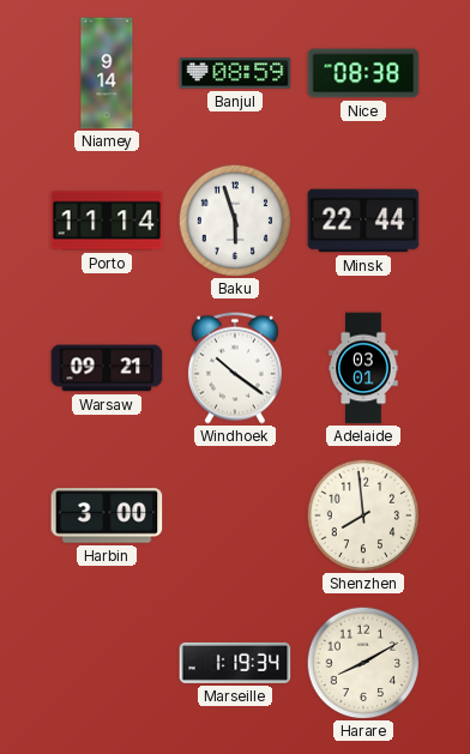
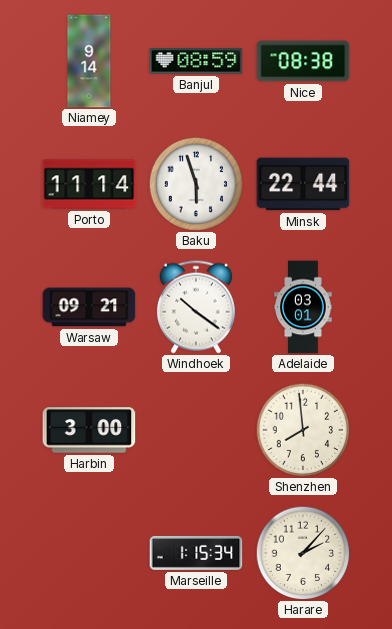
Marseille: 1:19 -> 1:15 (196, 553)
Harare: 8:10 -> 2:07 (303, 553)
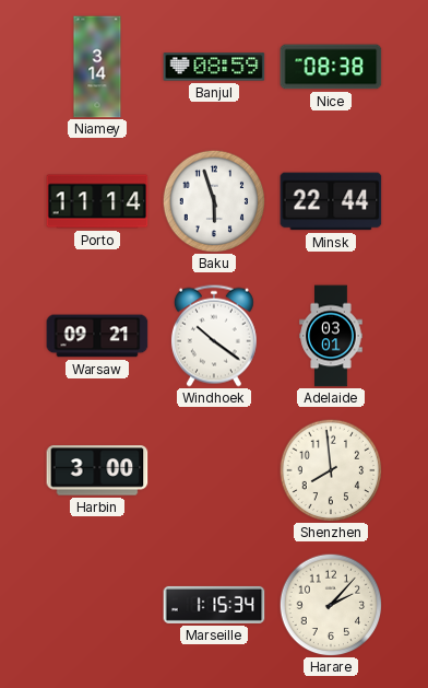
Niamey: 9:14 -> 3:14 (97, 67)
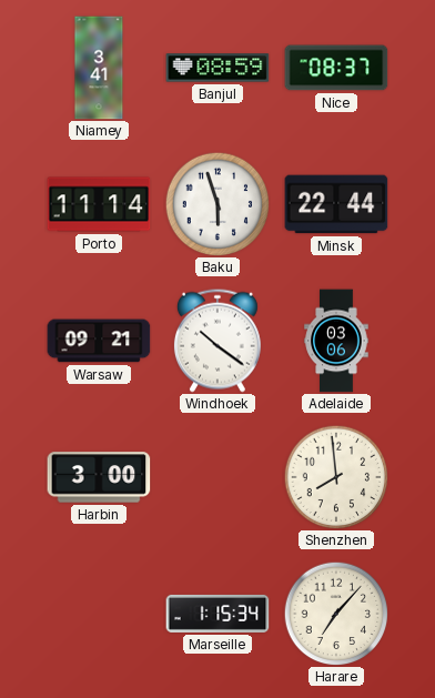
Niamey: 3:14 -> 3:41 (99, 68)
Nice: 08:38 -> 08:37 (336, 68)
Adelaide: 03:01 -> 03:06 (336, 341)
Harare: 2:07 -> 7:07 (336, 614)
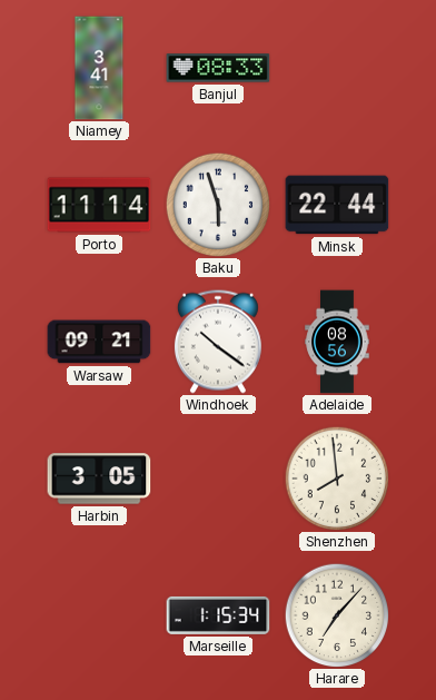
Banjul: 08:59 -> 08:33 (218, 68)
Nice: 08:37 -> none (336, 68)
Adelaide: 03:06 -> 08:56 (337, 342)
Harbin: 3:00 -> 3:05 (99, 479)
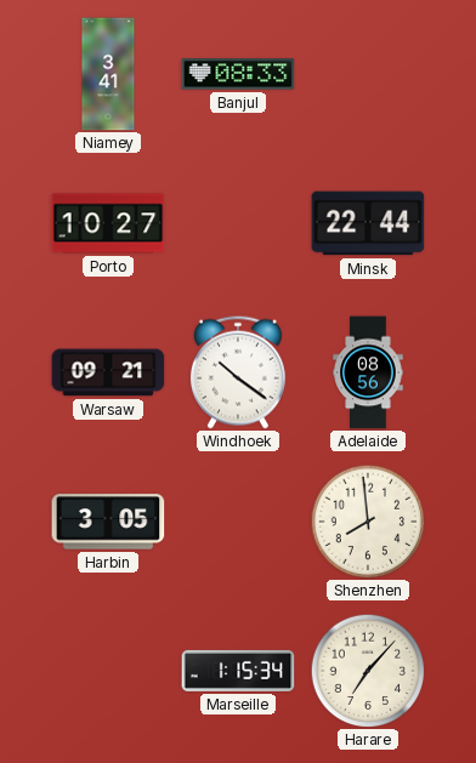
Porto: 11:14 -> 10:27 (108, 223)
Baku: 5:57 -> none (218, 205)
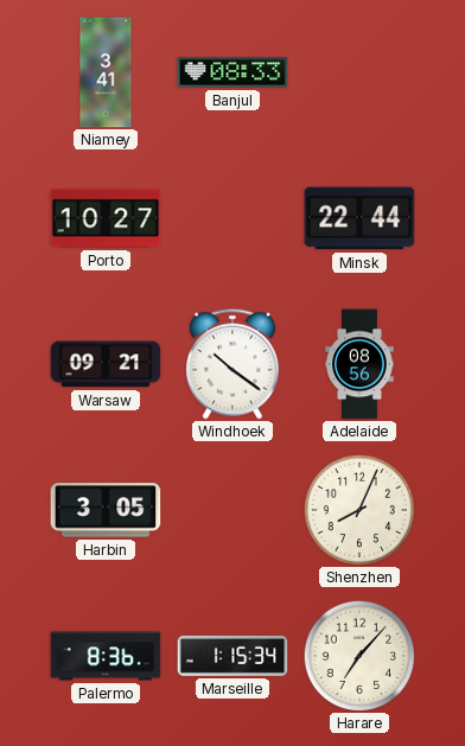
Shenzhen: 7:59 -> 8:04 (359, 510)
Palermo: none -> 8:36 (106, 656)
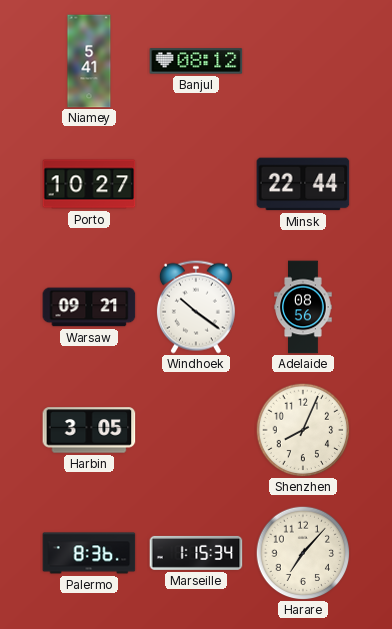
Niamey: 3:41 -> 5:41 (89, 61)
Banjul: 08:33 -> 08:12 (196, 61)
